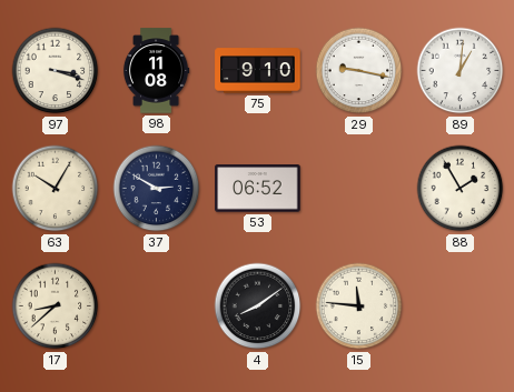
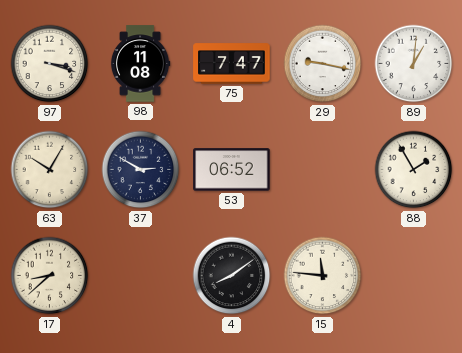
75: 9:10 -> 7:47 (232, 64)
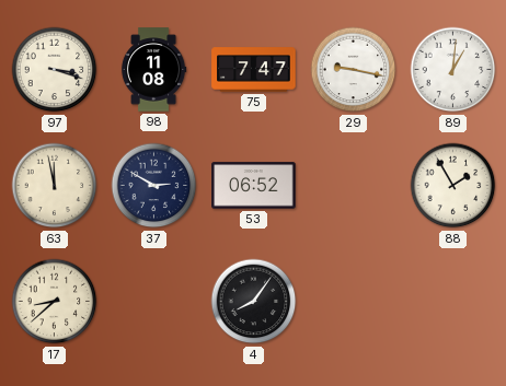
63: 10:05 -> 11:58 (55, 186)
4: 8:09 -> 8:06 (254, 302)
15: 11:46 -> none (323, 276)
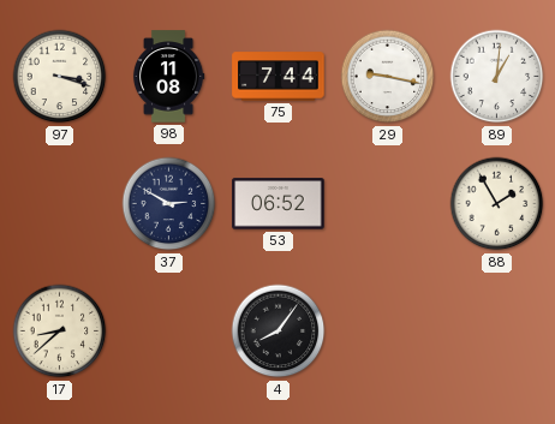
75: 7:47 -> 7:44 (279, 77)
63: 11:58 -> none (55, 186)
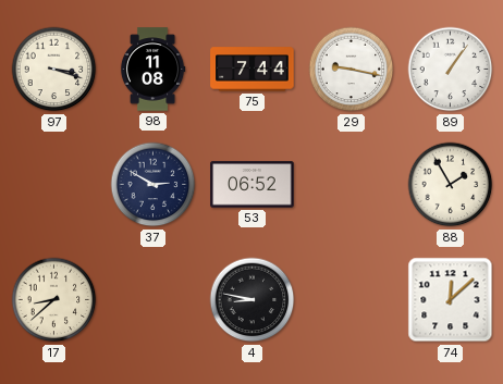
89: 1:01 -> 1:06 (451, 70)
4: 8:06 -> 8:47 (253, 300)
74: none -> 12:08 (451, 300)
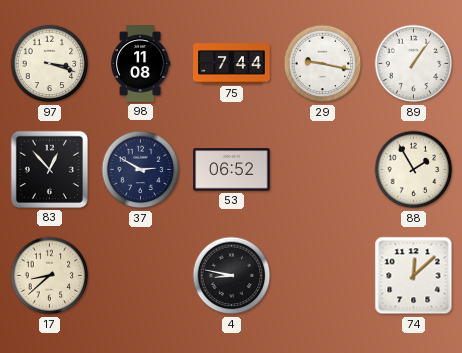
83: none -> 12:53 (49, 169)
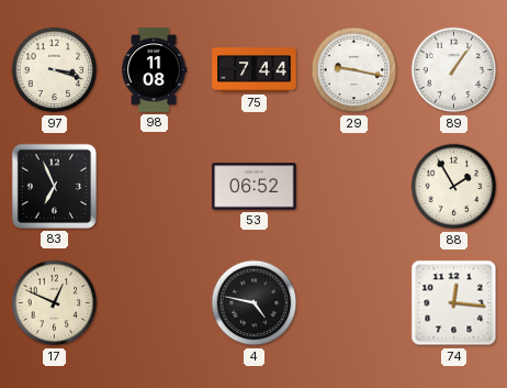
83: 12:53 -> 6:56 (54, 186)
37: 2:50 -> none (141, 170)
17: 8:38 -> 12:49 (55, 303)
4: 8:47 -> 4:47 (255, 303)
74: 12:08 -> 12:16 (454, 303)
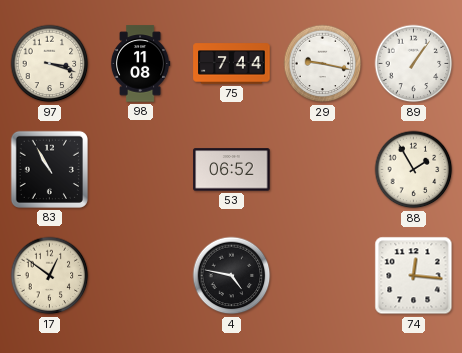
83: 6:56 -> 10:55 (49, 169)
17: 12:49 -> 12:51 (50, 276)
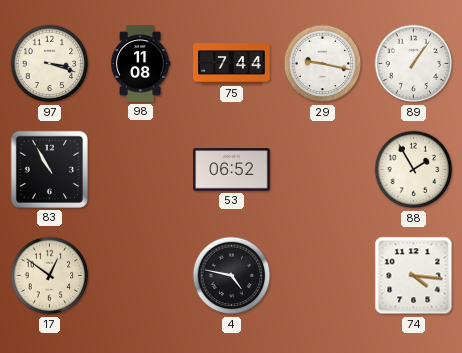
74: 12:16 -> 4:16 (414, 276)
